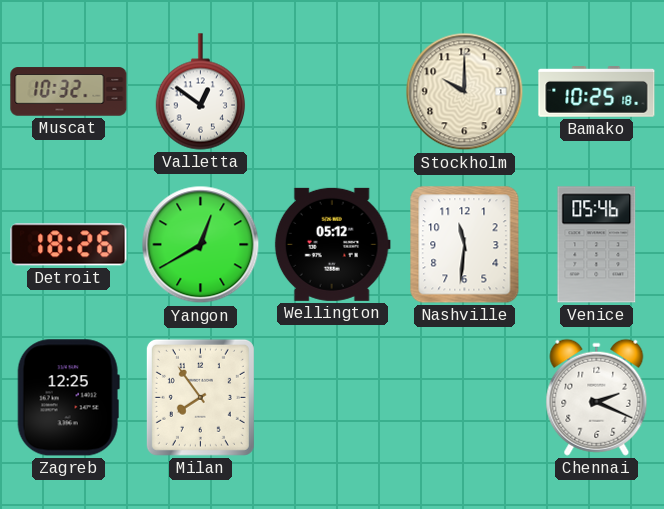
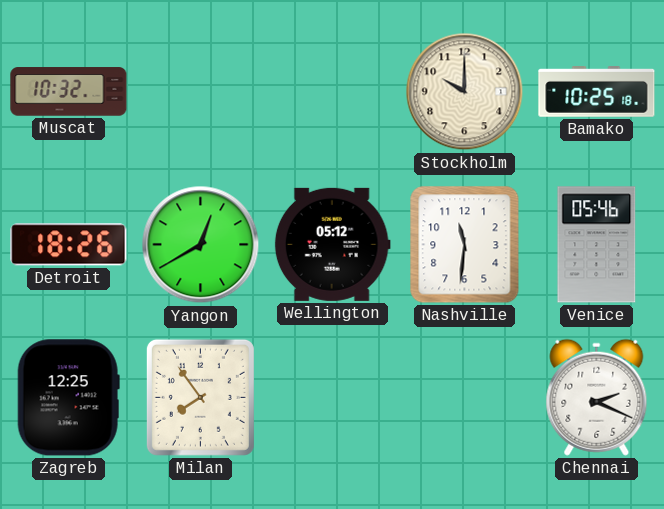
Valletta: 12:51 -> none (200, 92)
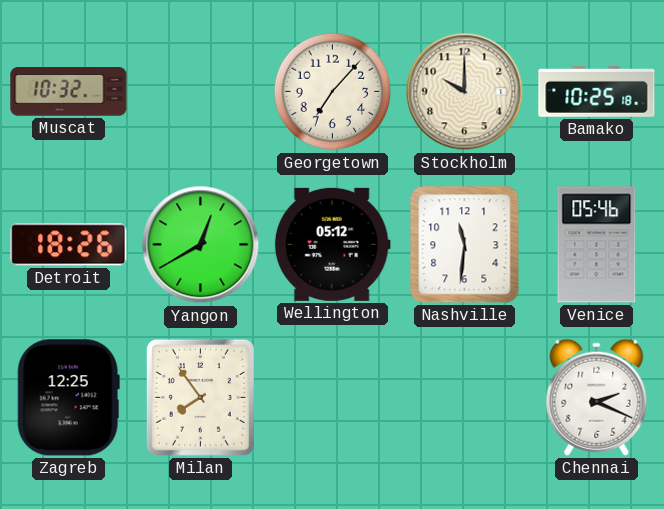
Georgetown: none -> 7:07 (333, 92)
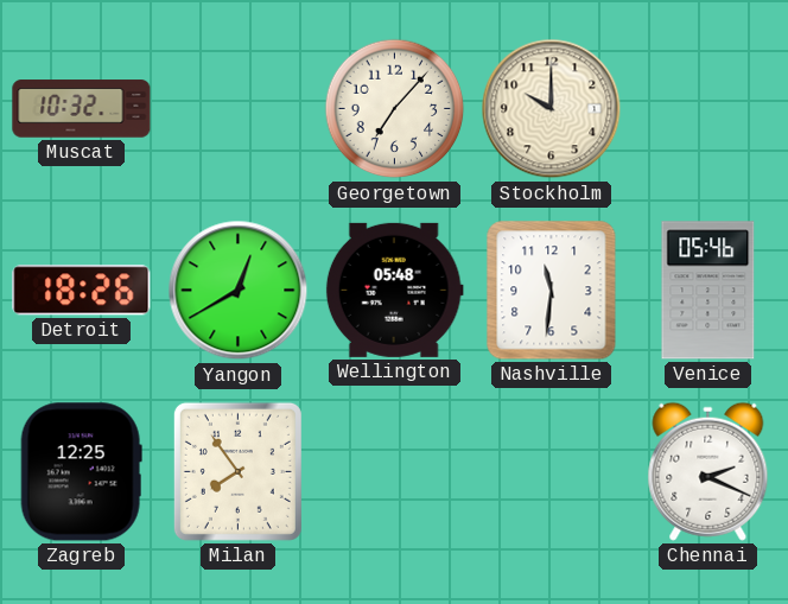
Bamako: 10:25 -> none (597, 92)
Wellington: 05:12 -> 05:48 (394, 290)
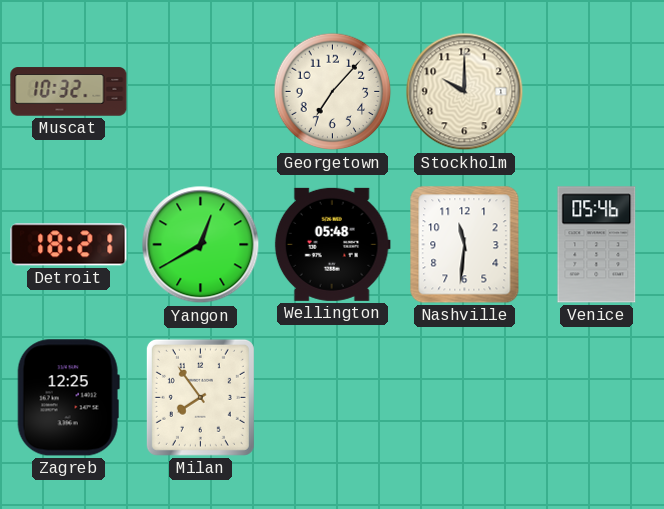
Detroit: 18:26 -> 18:21 (69, 245)
Chennai: 2:19 -> none (708, 471)
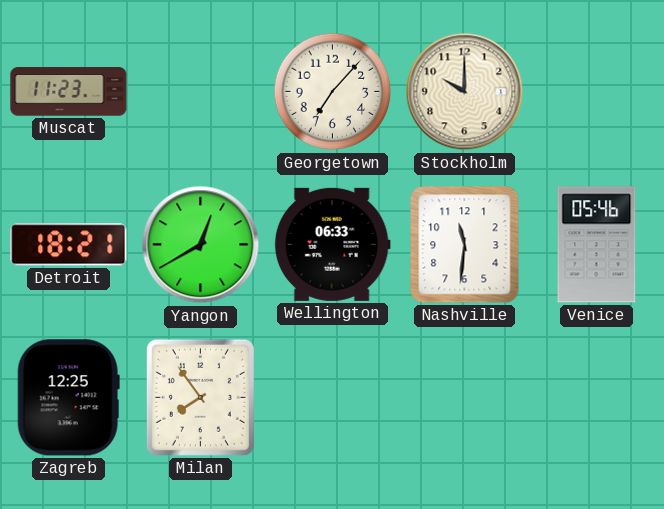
Muscat: 10:32 -> 11:23 (69, 92)
Wellington: 05:48 -> 06:33 (332, 244)
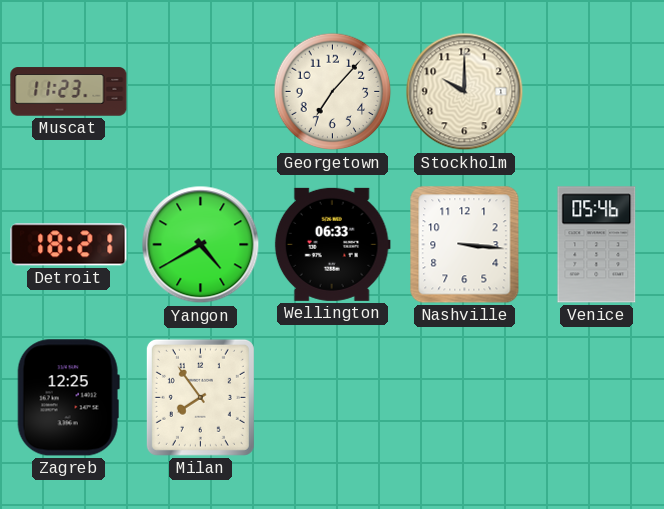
Yangon: 12:40 -> 4:40 (201, 245)
Nashville: 11:31 -> 3:16 (465, 245)
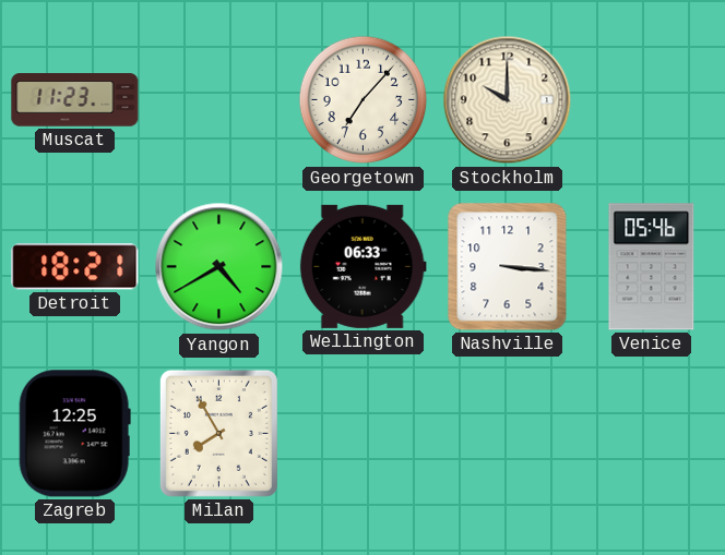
Milan: 7:54 -> 7:55 (218, 433)
